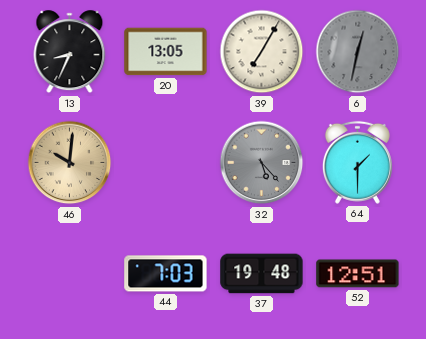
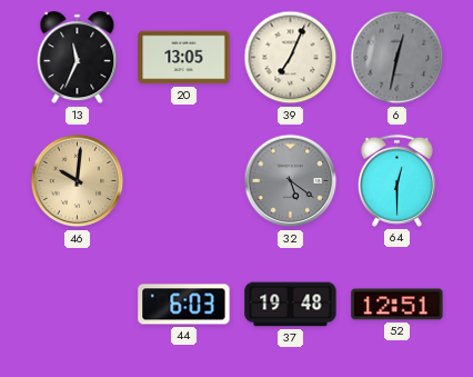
13: 8:34 -> 11:34 (78, 58)
39: 7:05 -> 7:04 (291, 58)
32: 5:23 -> 5:21 (291, 181)
64: 1:30 -> 12:30 (396, 180)
44: 7:03 -> 6:03 (184, 305)
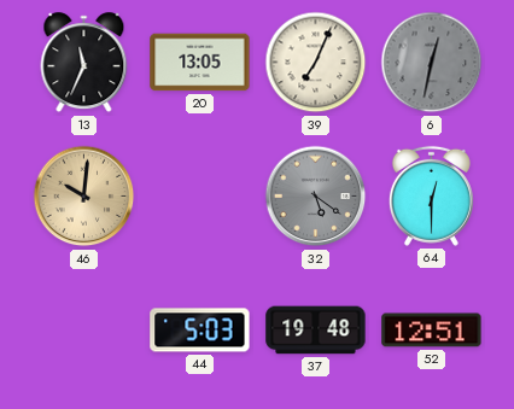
44: 6:03 -> 5:03 (200, 331)
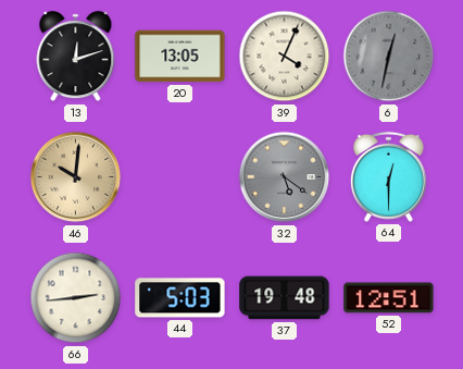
13: 11:34 -> 12:12 (76, 57)
39: 7:04 -> 4:04 (285, 57)
66: none -> 2:44 (76, 298)
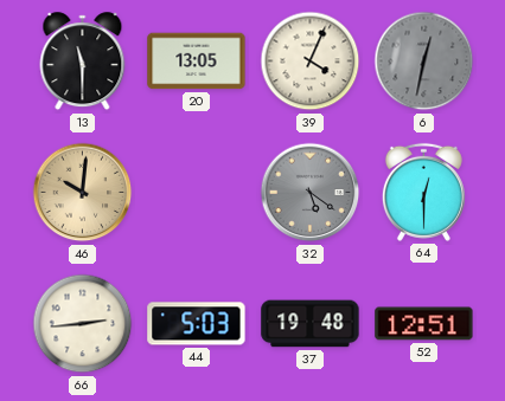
13: 12:12 -> 11:30 (83, 62)
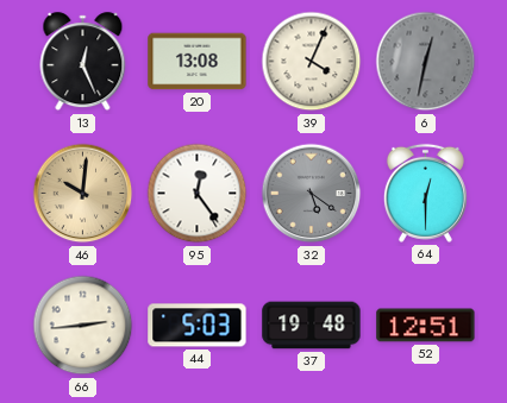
13: 11:30 -> 12:26 (83, 62)
20: 13:05 -> 13:08 (198, 62)
95: none -> 12:24 (198, 194)
